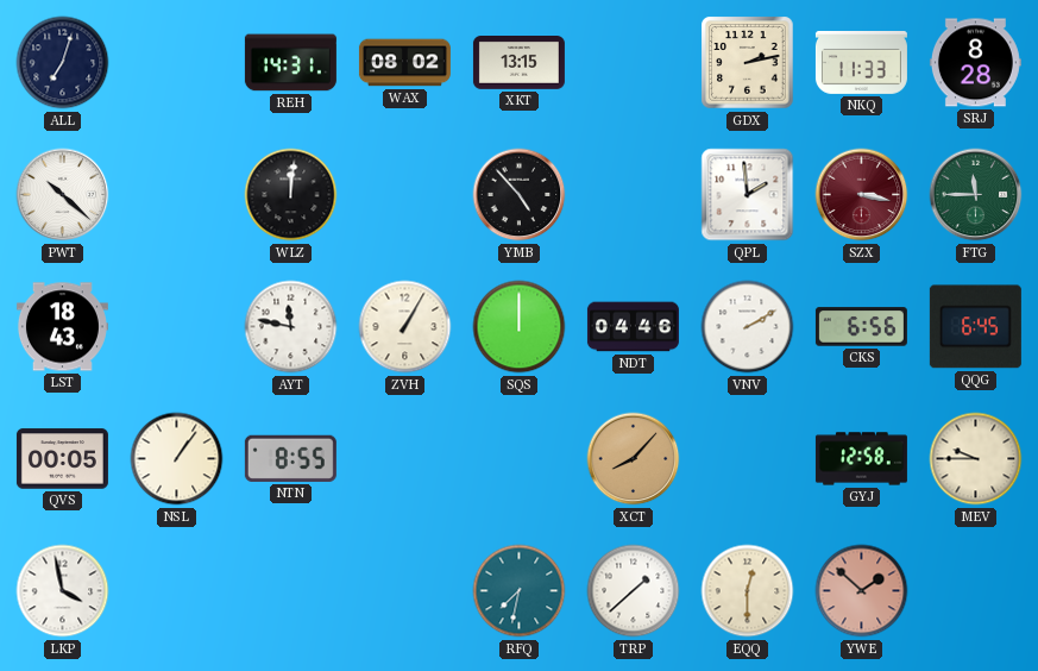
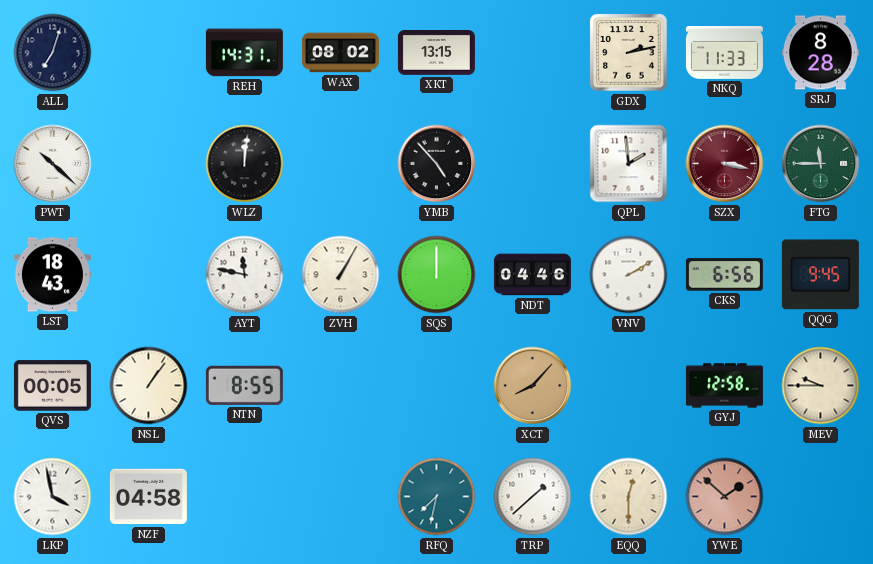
QQG: 6:45 -> 9:45 (820, 275)
NZF: none -> 04:58 (148, 497)
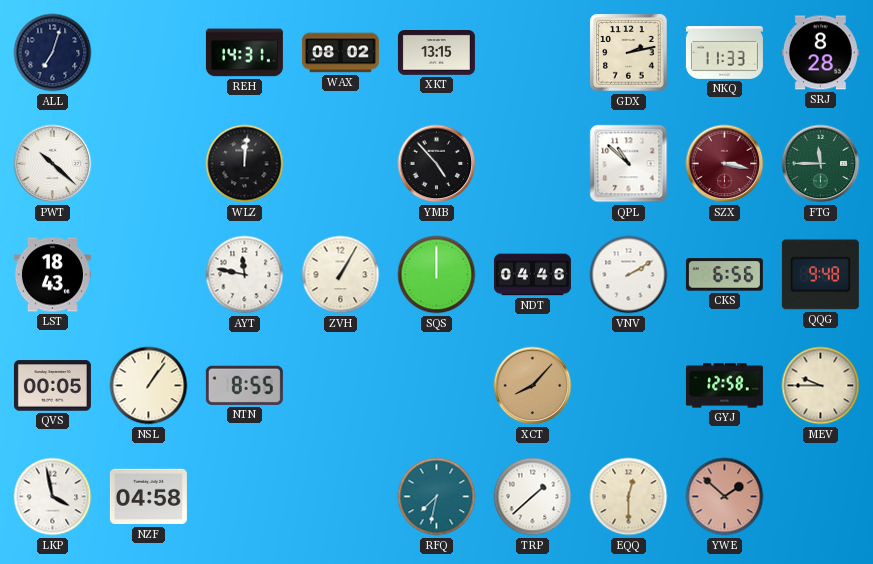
QPL: 1:59 -> 10:52 (629, 164)
QQG: 9:45 -> 9:48 (820, 275)
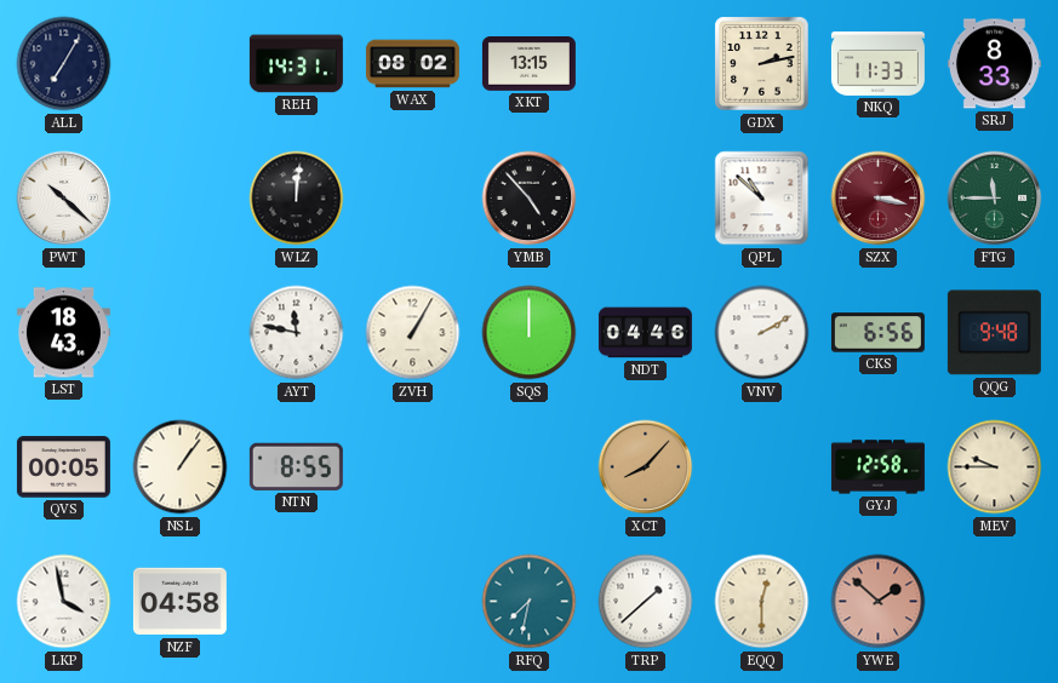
ALL: 7:03 -> 7:05 (64, 64)
SRJ: 8:28 -> 8:33 (994, 64)
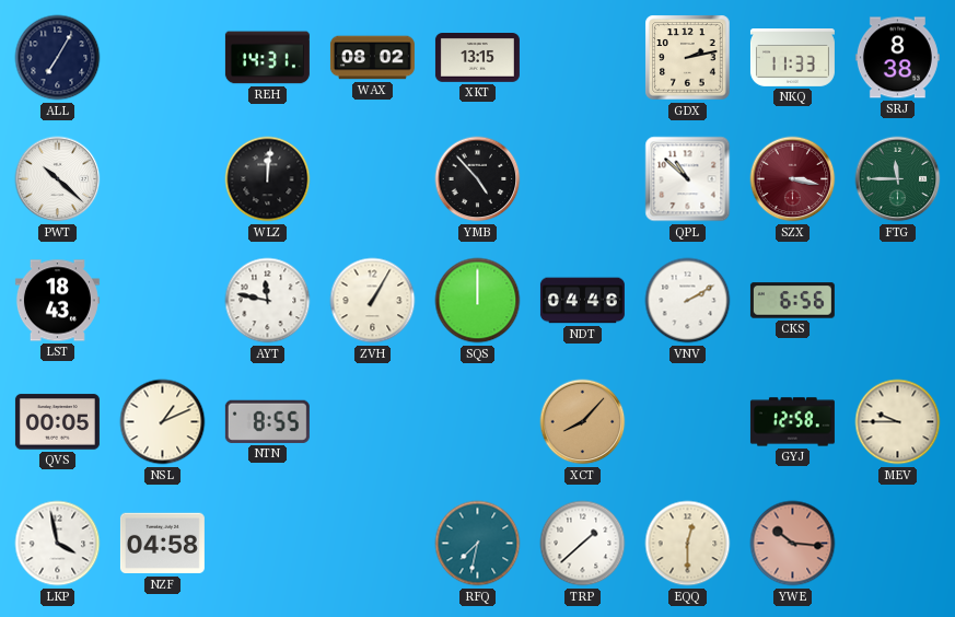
SRJ: 8:33 -> 8:38 (897, 58)
QQG: 9:48 -> none (994, 333)
NSL: 1:06 -> 1:11 (163, 422)
YWE: 1:52 -> 10:16 (793, 544)
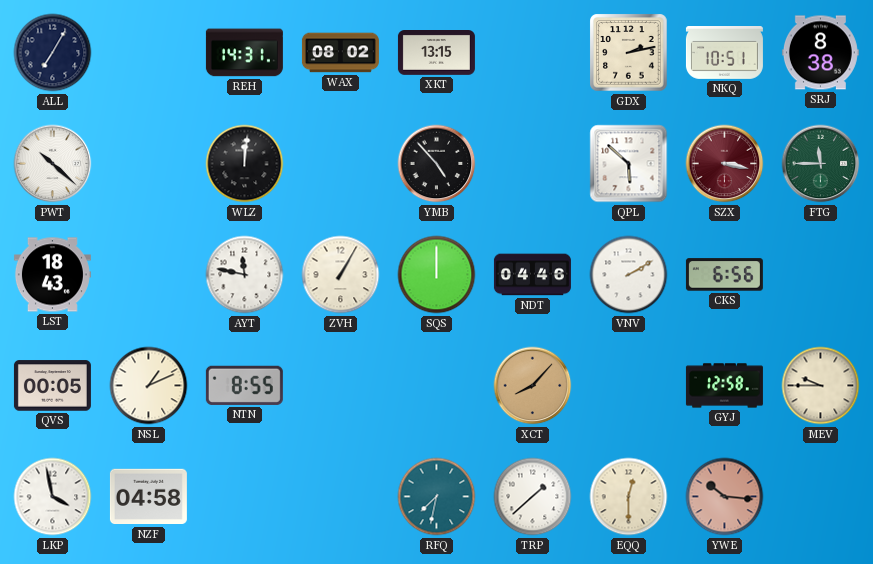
NKQ: 11:33 -> 10:51 (724, 53)
QPL: 10:52 -> 5:52 (629, 164)
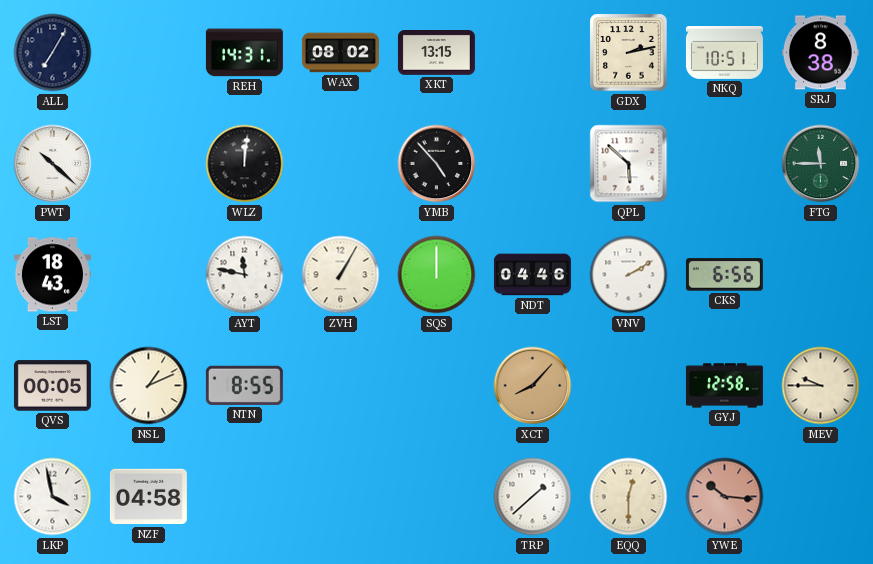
SZX: 3:17 -> none (725, 164)
RFQ: 7:32 -> none (437, 497)
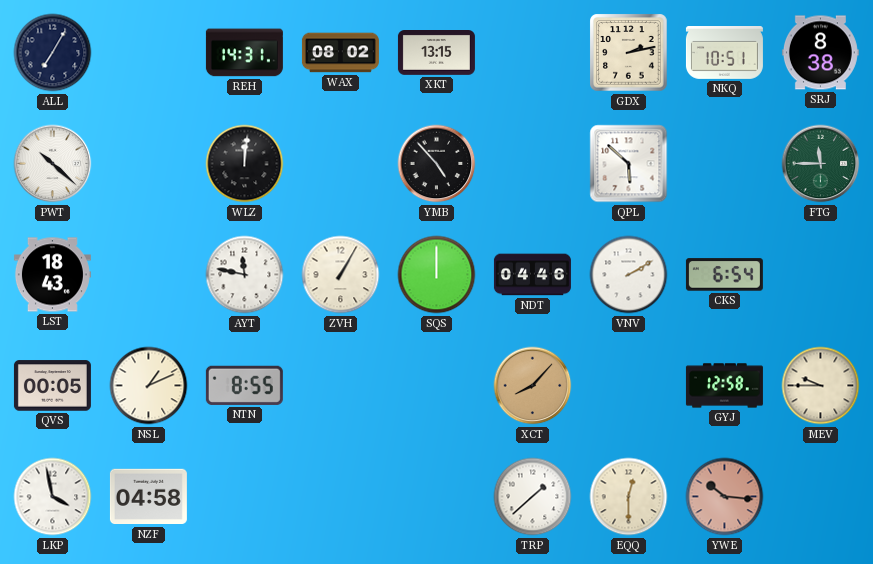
CKS: 6:56 -> 6:54 (724, 275)
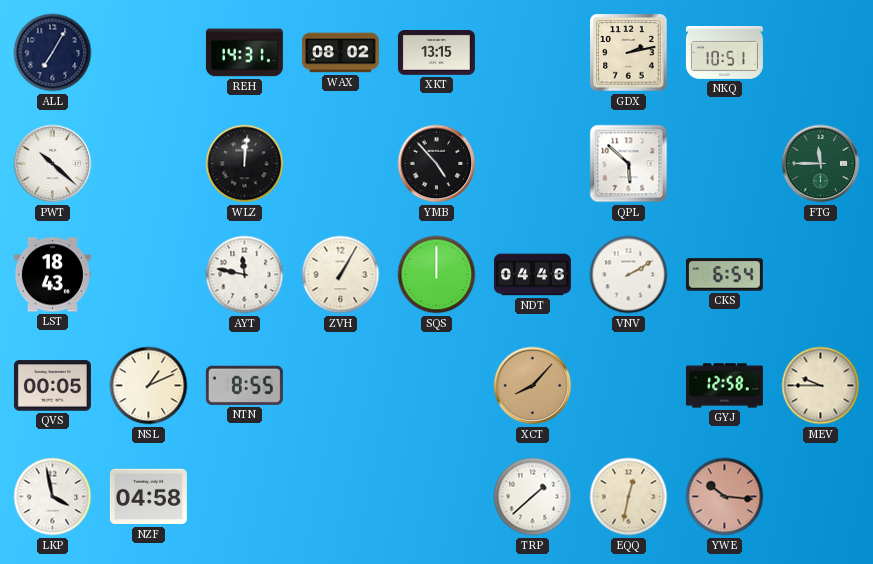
SRJ: 8:38 -> none (820, 53)
EQQ: 12:30 -> 12:32 (629, 497)
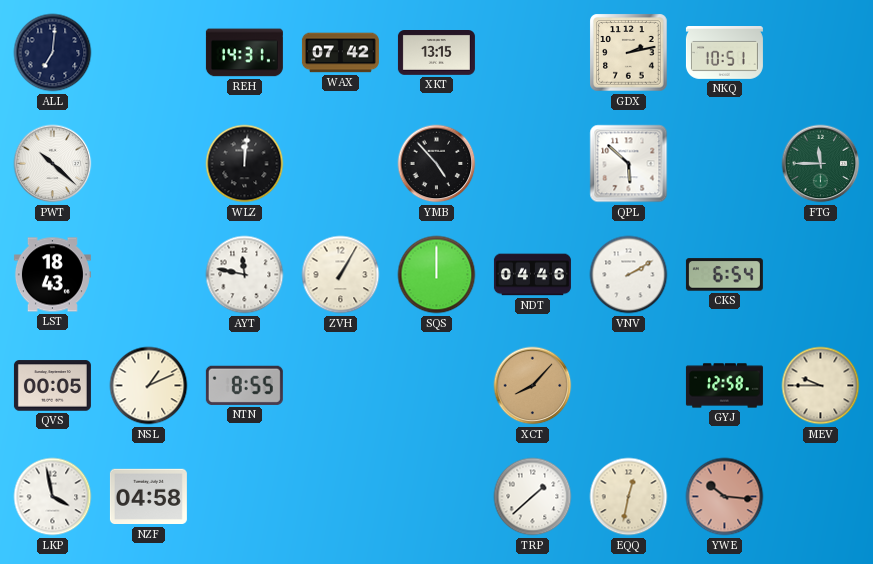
ALL: 7:05 -> 7:01 (53, 53)
WAX: 08:02 -> 07:42 (340, 53)
